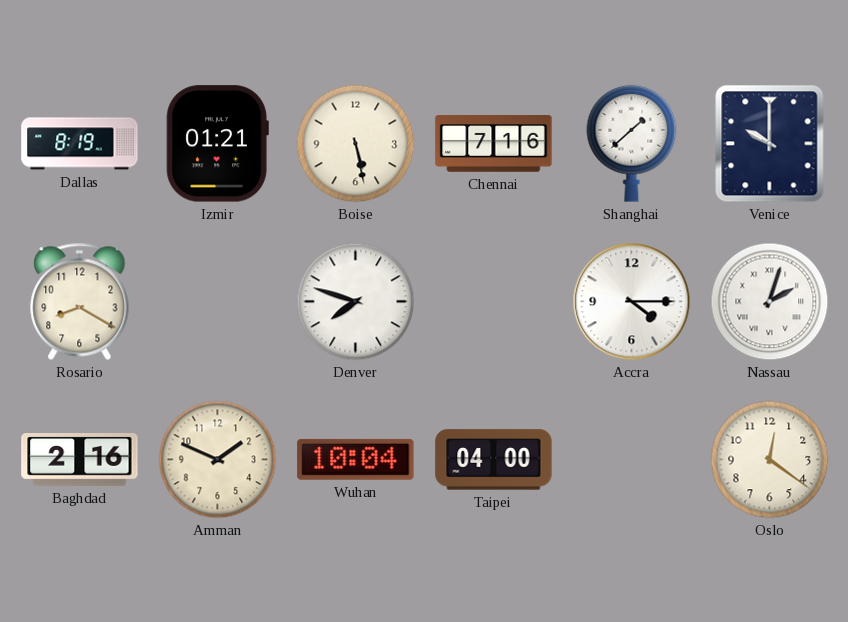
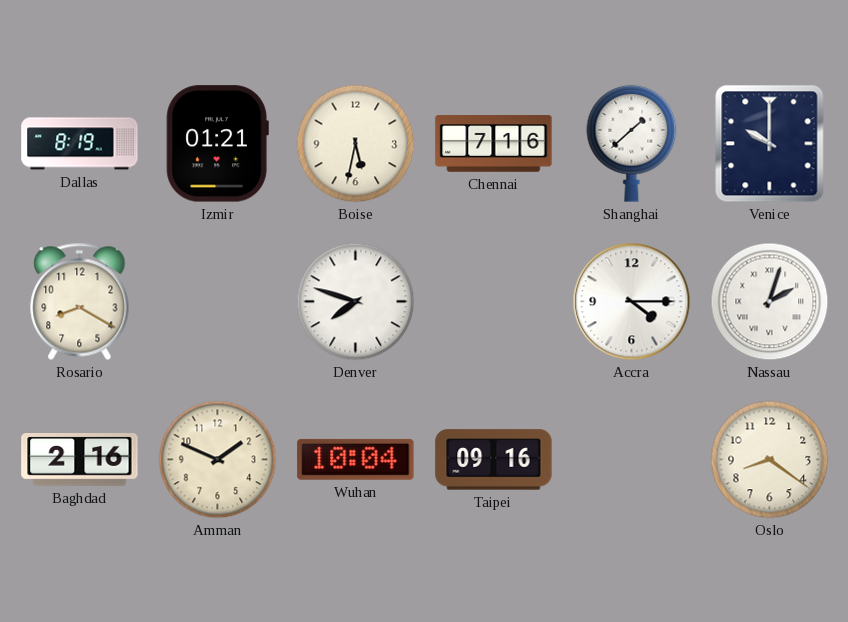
Boise: 5:28 -> 5:32 (356, 144)
Taipei: 04:00 -> 09:16 (494, 460)
Oslo: 12:21 -> 8:21 (770, 460)
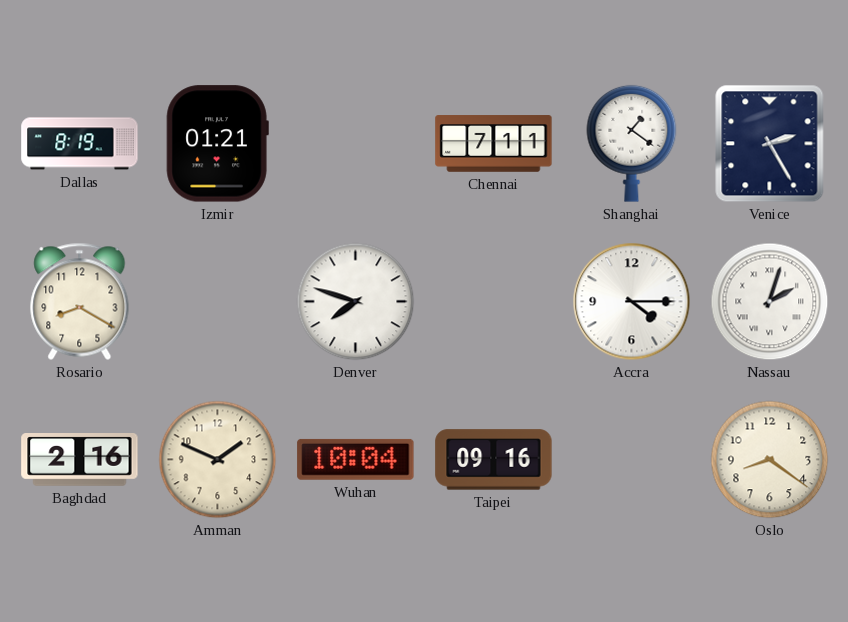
Boise: 5:32 -> none (356, 144)
Chennai: 7:16 -> 7:11 (494, 144)
Shanghai: 1:38 -> 1:21 (632, 143)
Venice: 10:00 -> 2:25 (770, 144)
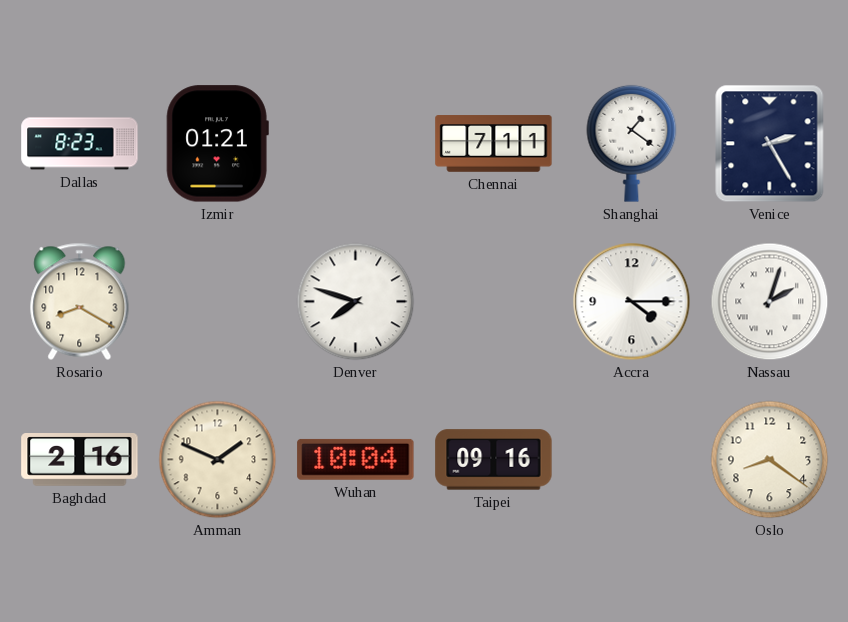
Dallas: 8:19 -> 8:23 (80, 144)
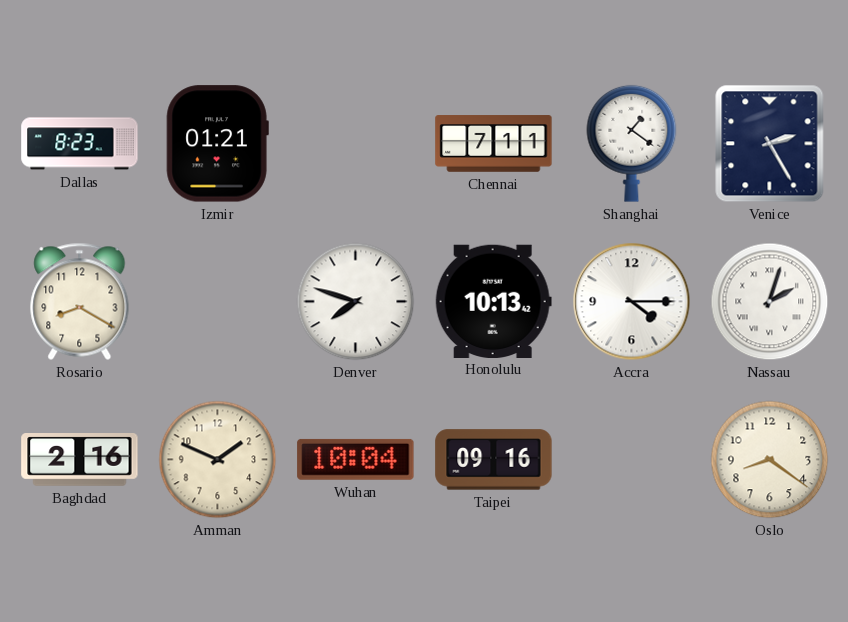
Honolulu: none -> 10:13 (493, 301)
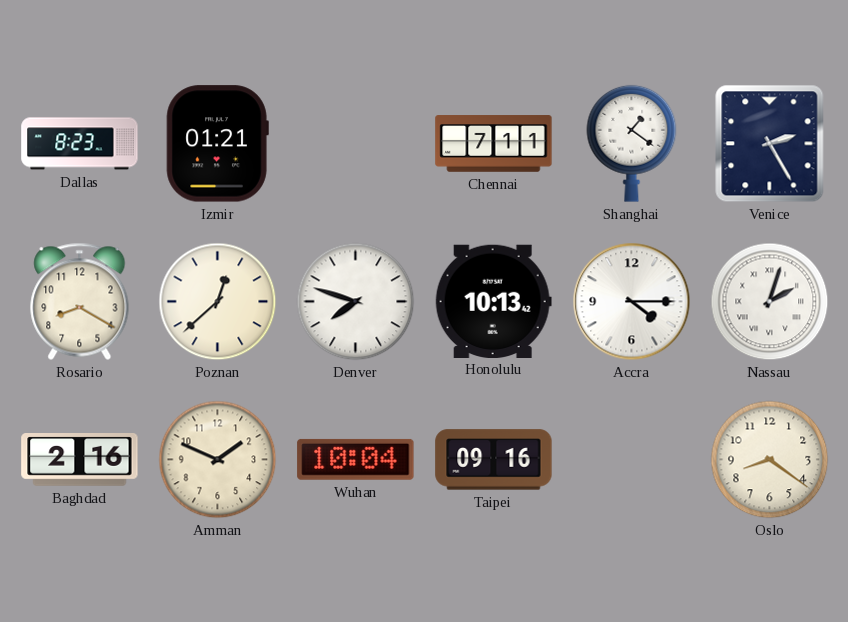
Poznan: none -> 12:38 (218, 302)
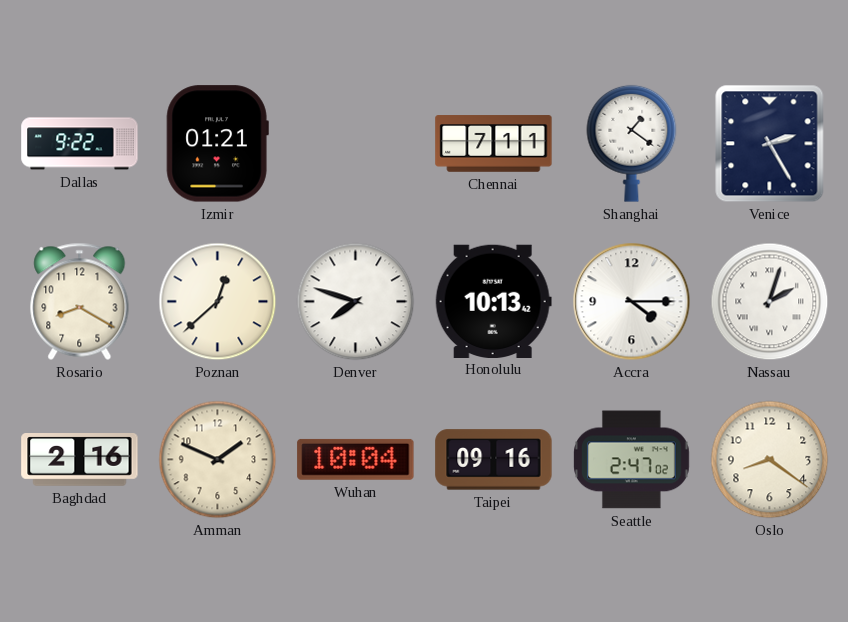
Dallas: 8:23 -> 9:22 (80, 144)
Seattle: none -> 2:47 (632, 460)
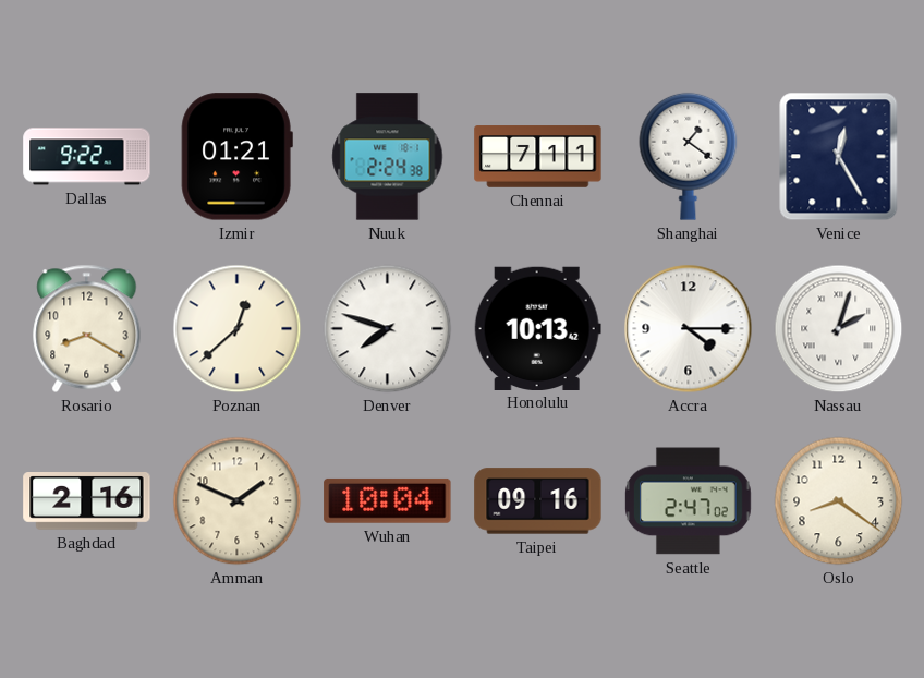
Nuuk: none -> 2:24 (388, 157)
Venice: 2:25 -> 12:25 (839, 157)
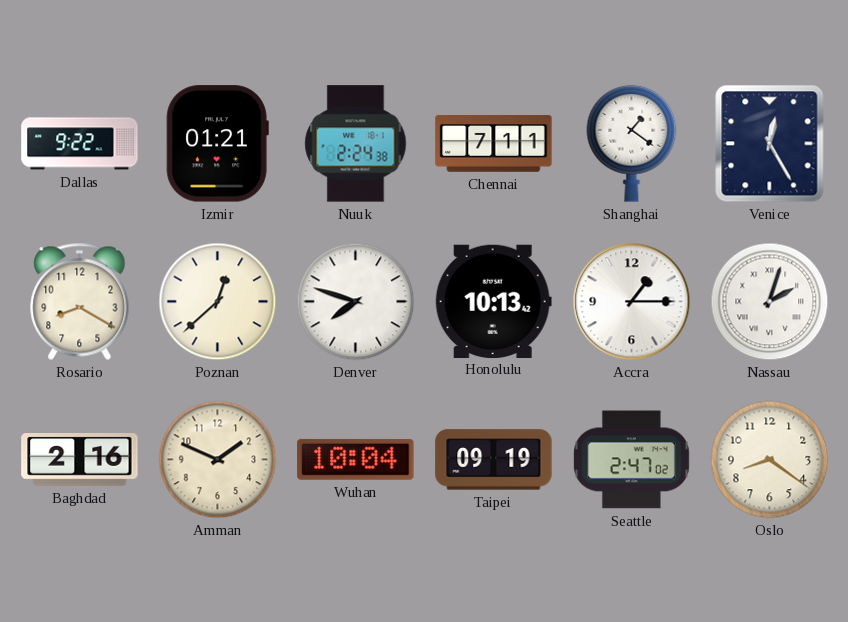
Accra: 4:15 -> 1:15 (632, 302)
Taipei: 09:16 -> 09:19 (494, 460)
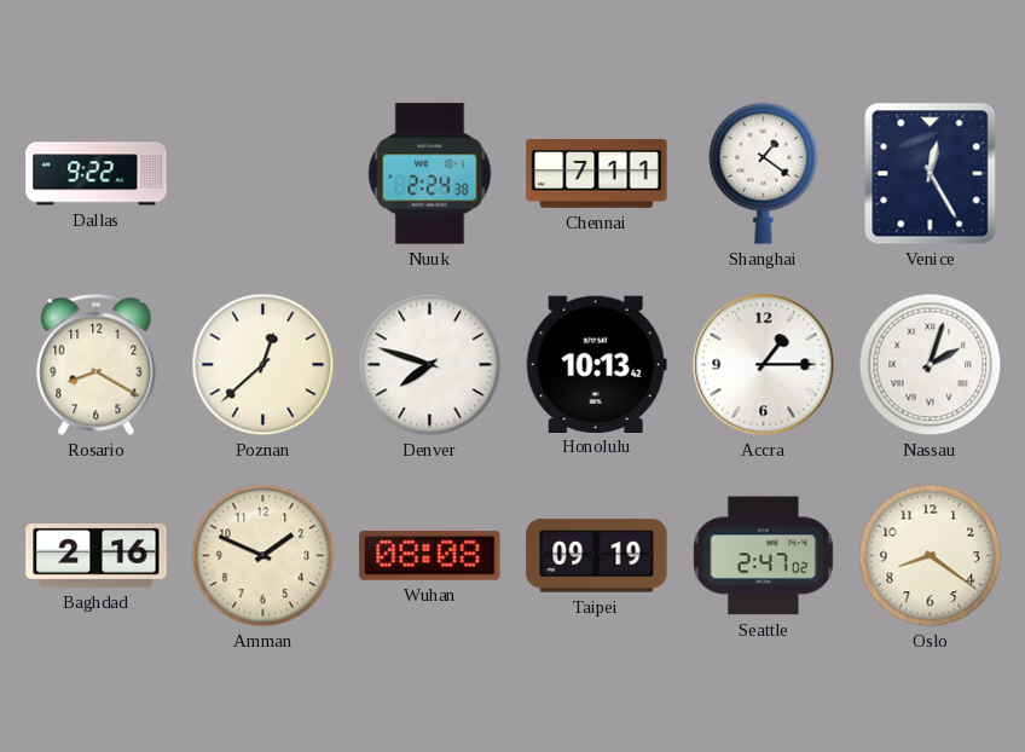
Izmir: 01:21 -> none (217, 144)
Wuhan: 10:04 -> 08:08 (430, 555)
